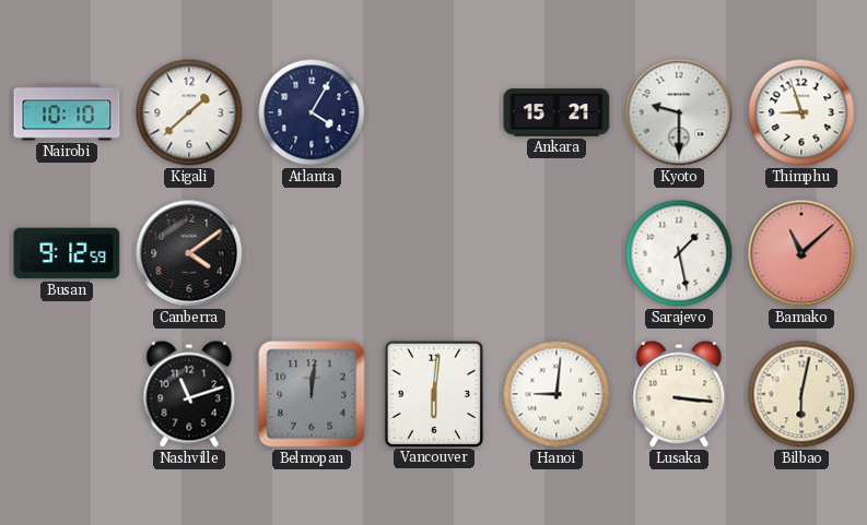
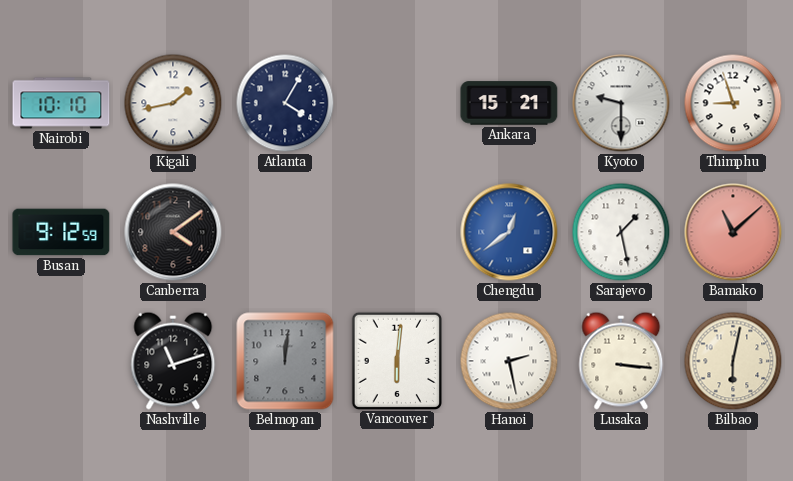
Kigali: 1:38 -> 1:43 (173, 103)
Chengdu: none -> 12:39 (509, 232)
Hanoi: 9:01 -> 2:28 (509, 361)
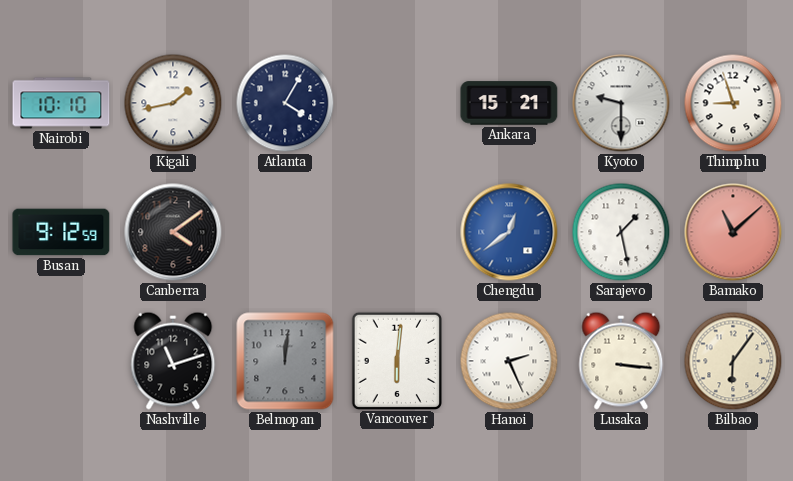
Hanoi: 2:28 -> 2:26 (509, 361)
Bilbao: 6:02 -> 6:06 (733, 361)
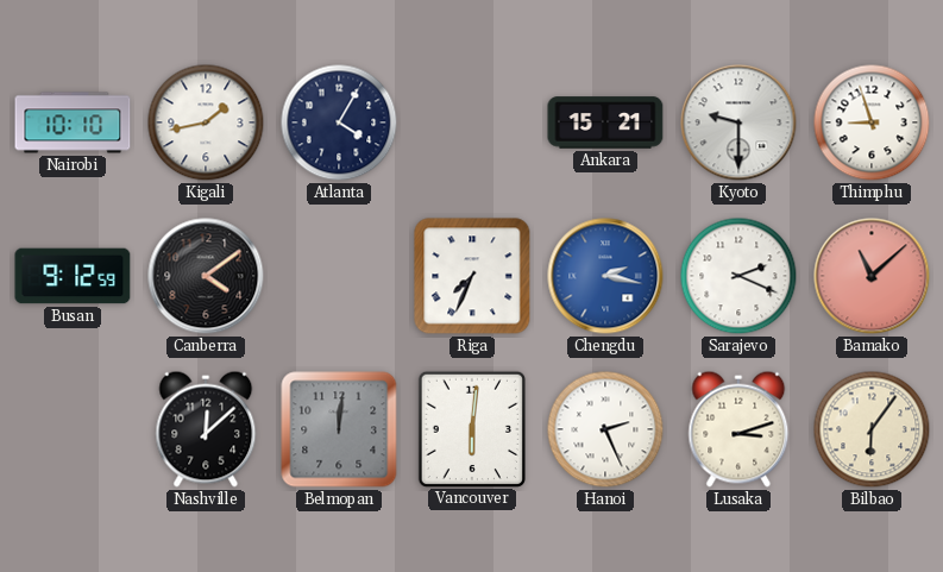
Riga: none -> 7:34 (472, 276)
Chengdu: 12:39 -> 2:17 (605, 276)
Sarajevo: 1:28 -> 2:19 (738, 276)
Nashville: 11:12 -> 12:08 (206, 429)
Lusaka: 3:16 -> 3:12 (738, 429)
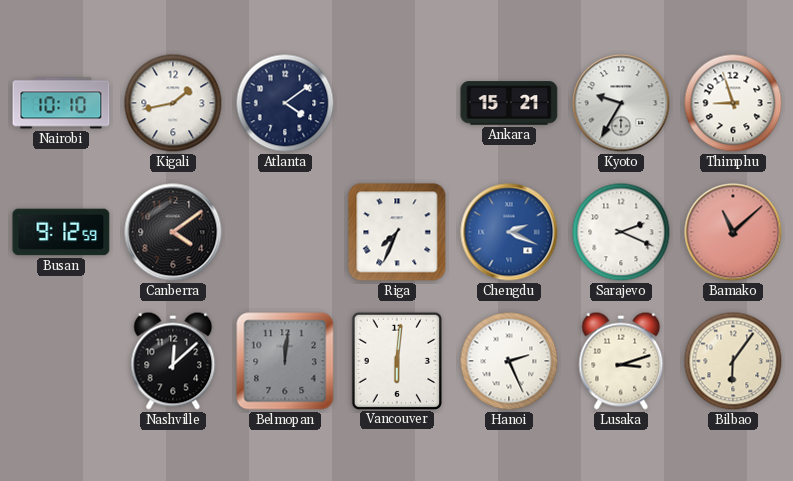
Atlanta: 4:05 -> 4:09 (285, 103)
Kyoto: 9:30 -> 9:35 (621, 103)
Chengdu: 2:17 -> 2:19 (509, 232)
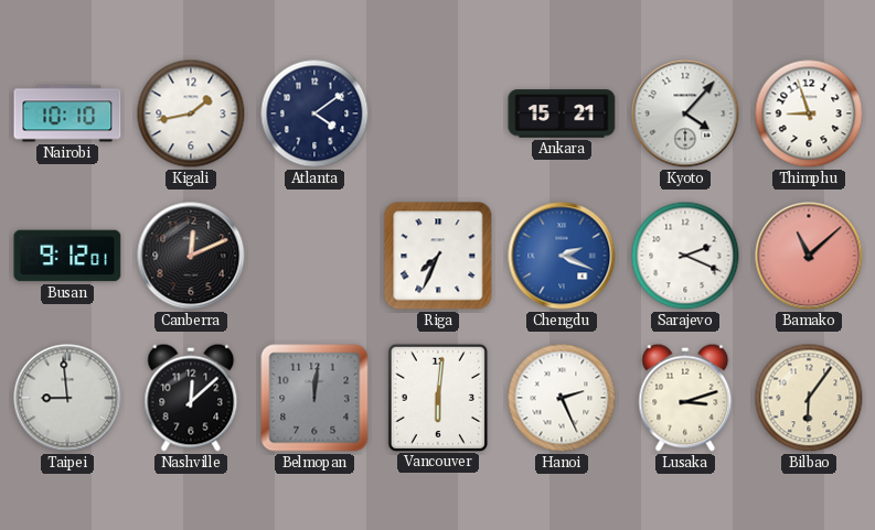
Kyoto: 9:35 -> 4:07 (685, 113)
Busan: 9:12:59 -> 9:12:01 (67, 256)
Canberra: 4:09 -> 12:11 (191, 256)
Taipei: none -> 8:59 (67, 398)
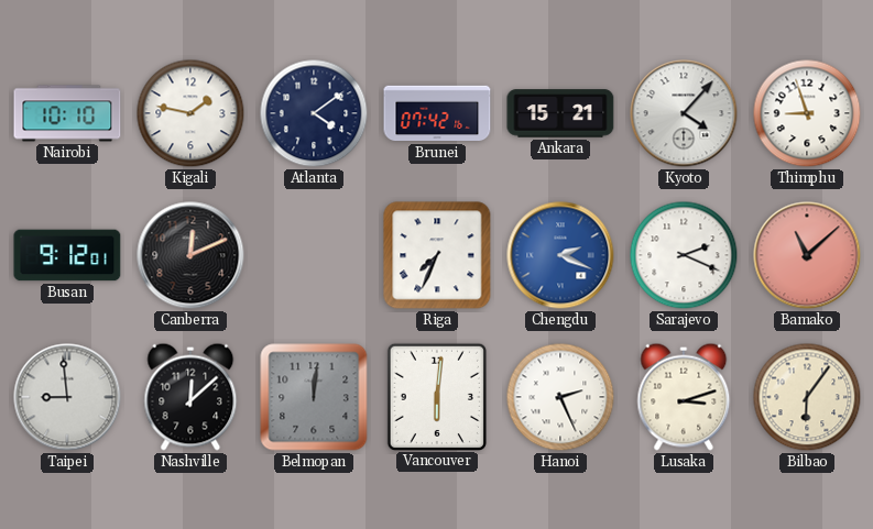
Kigali: 1:43 -> 1:47 (190, 113)
Brunei: none -> 07:42 (437, 113)
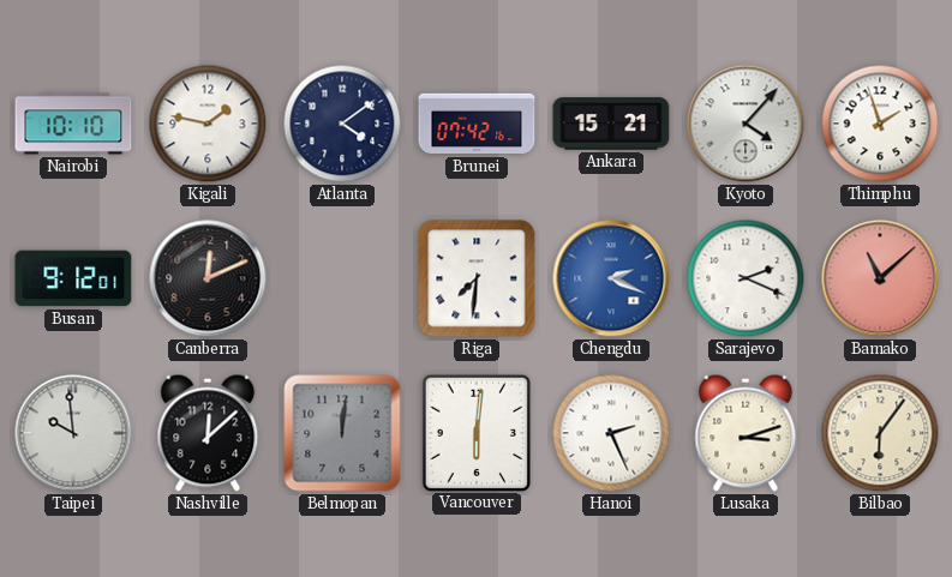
Thimphu: 8:57 -> 1:57 (880, 124)
Riga: 7:34 -> 7:31 (477, 278)
Taipei: 8:59 -> 9:59 (73, 433)
